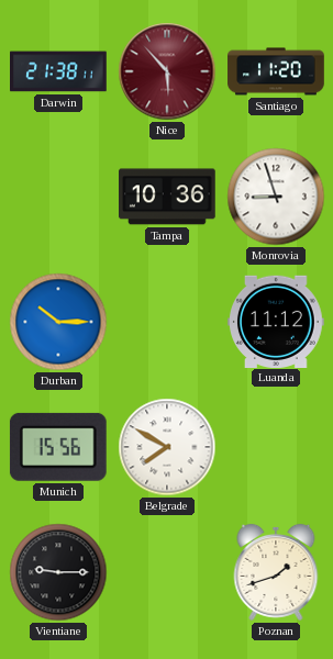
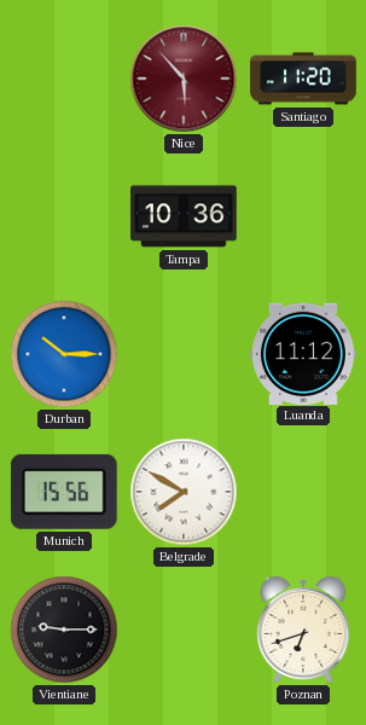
Darwin: 21:38 -> none (59, 71)
Monrovia: 8:57 -> none (276, 197)
Poznan: 1:42 -> 6:42 (303, 630)
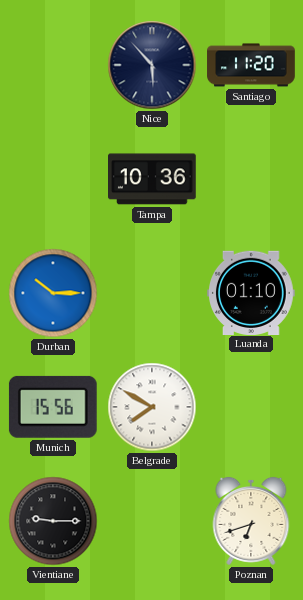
Nice dial: burgundy -> navy (152, 65)
Luanda: 11:12 -> 01:10 (252, 292)
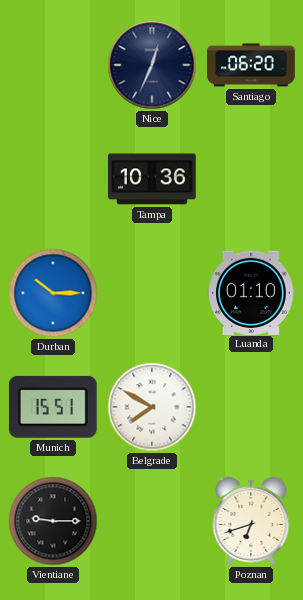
Nice: 5:53 -> 12:34 (152, 65)
Santiago: 11:20 -> 06:20 (251, 65)
Munich: 15:56 -> 15:51 (53, 407)
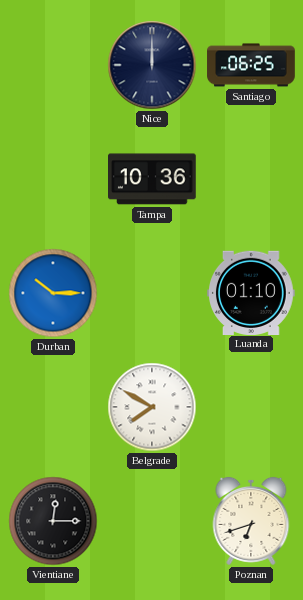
Nice: 12:34 -> 12:00 (152, 65)
Santiago: 06:20 -> 06:25 (251, 65)
Munich: 15:51 -> none (53, 407)
Vientiane: 9:15 -> 12:15 (53, 521)
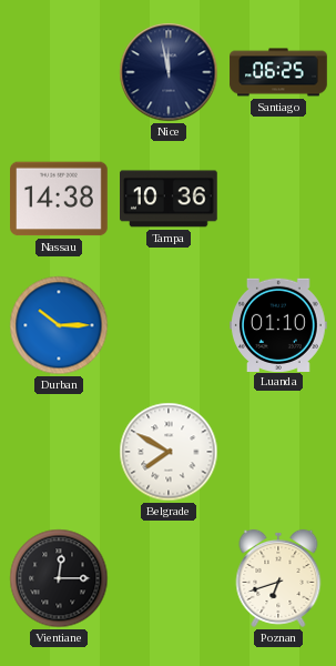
Nice: 12:00 -> 11:58 (169, 72)
Nassau: none -> 14:38 (60, 199)
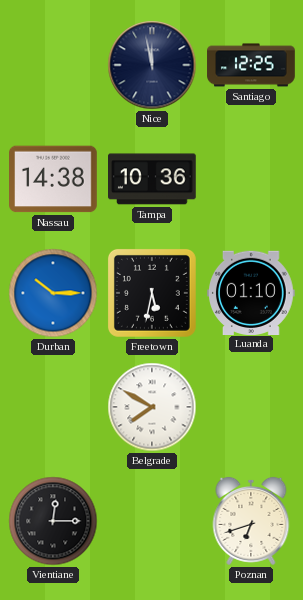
Santiago: 06:25 -> 12:25 (251, 65)
Freetown: none -> 5:32 (152, 293)
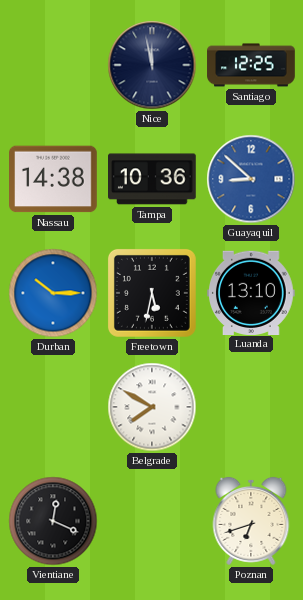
Guayaquil: none -> 8:52 (251, 179)
Luanda: 01:10 -> 13:10 (252, 292)
Vientiane: 12:15 -> 12:19 (53, 521)
